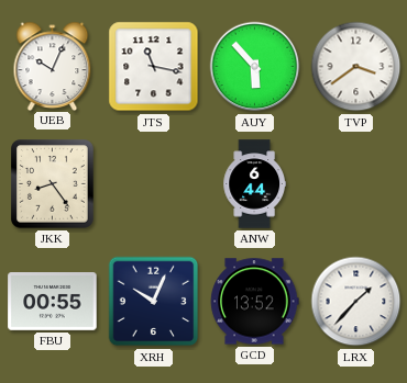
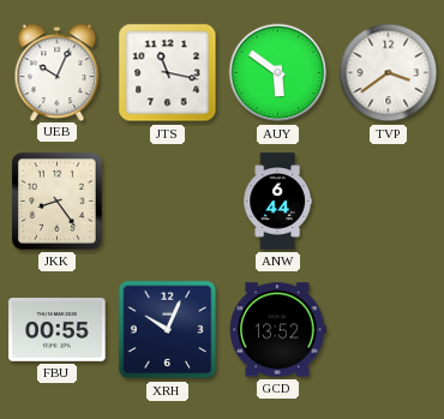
AUY: 5:53 -> 5:51 (278, 73)
LRX: 1:37 -> none (356, 302)
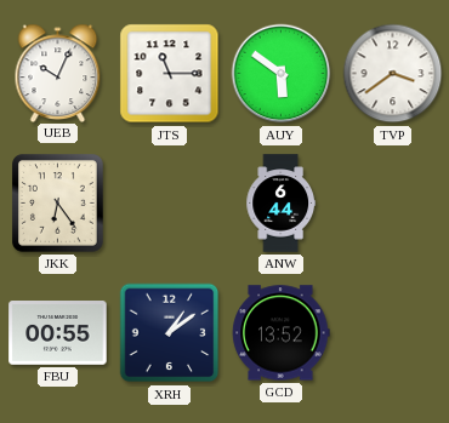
JTS: 11:17 -> 11:15 (170, 74)
JKK: 8:24 -> 6:24 (58, 204)
XRH: 10:04 -> 1:09 (170, 333)
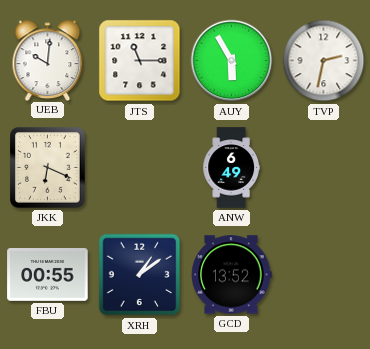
UEB: 10:04 -> 10:01 (48, 60)
AUY: 5:51 -> 5:55 (232, 61)
TVP: 3:39 -> 2:32 (324, 61)
JKK: 6:24 -> 6:19 (48, 168)
ANW: 6:44 -> 6:49 (231, 168)
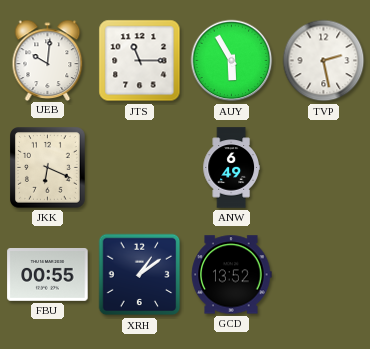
TVP: 2:32 -> 2:28 (324, 61)
